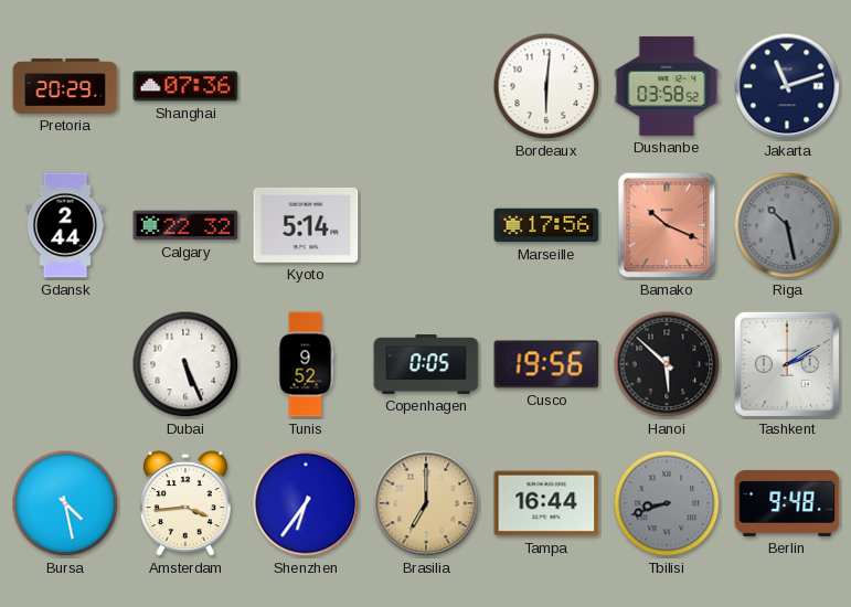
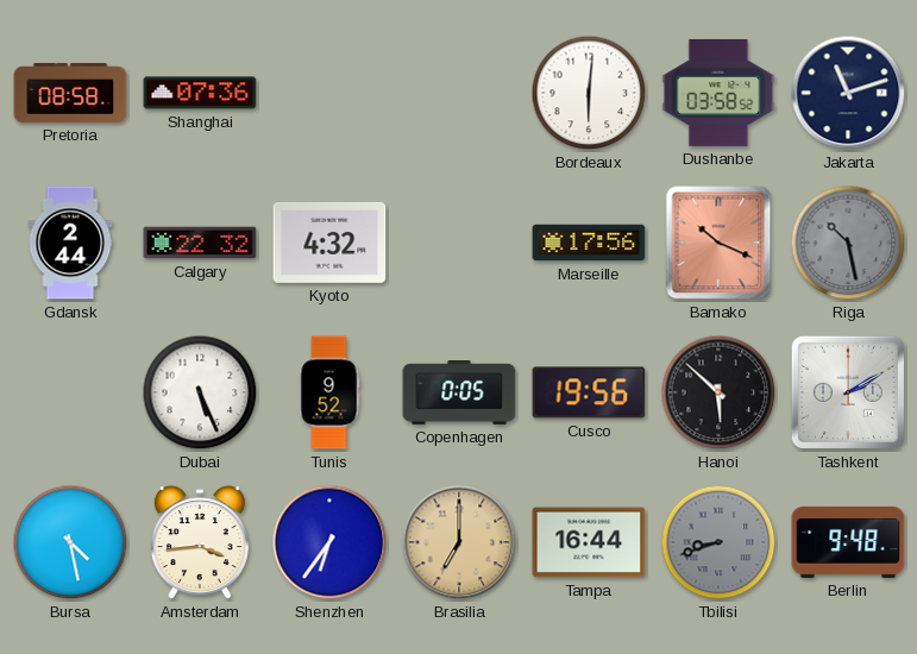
Pretoria: 20:29 -> 08:58 (70, 93)
Kyoto: 5:14 -> 4:32 (329, 243)
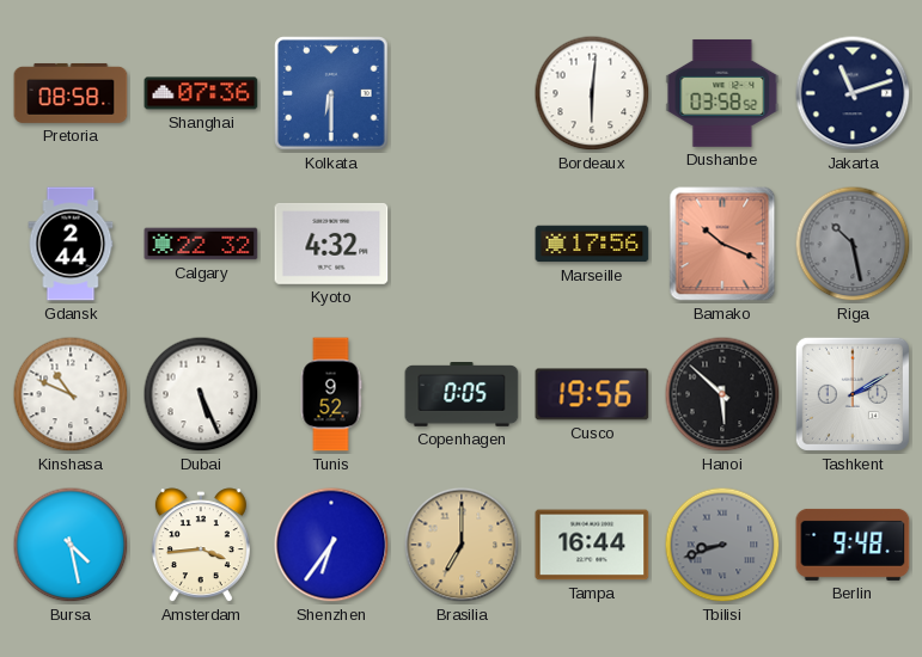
Kolkata: none -> 6:30 (331, 93)
Kinshasa: none -> 10:49 (71, 394)
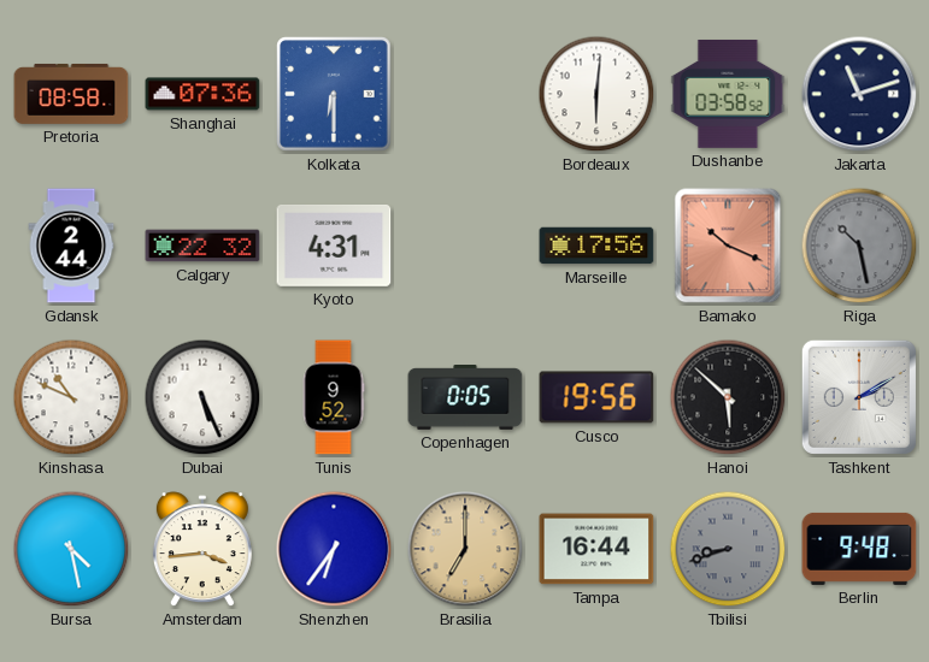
Kyoto: 4:32 -> 4:31 (334, 246)
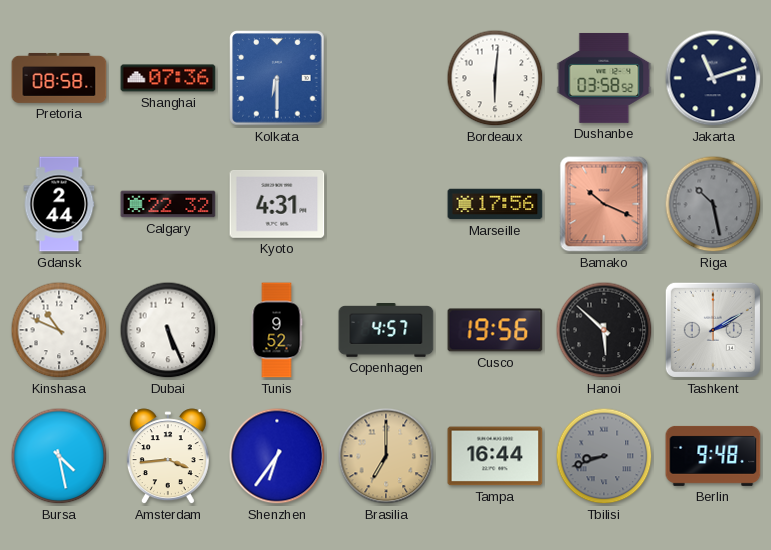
Copenhagen: 0:05 -> 4:57 (386, 331)
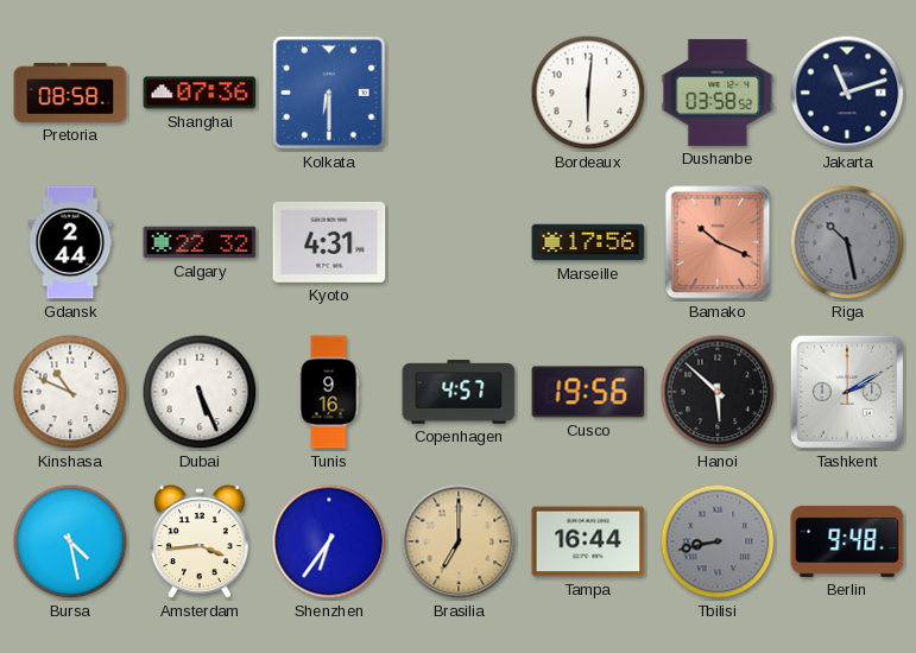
Tunis: 9:52 -> 9:16 (329, 392)
Tbilisi: 8:42 -> 8:43 (718, 541)
